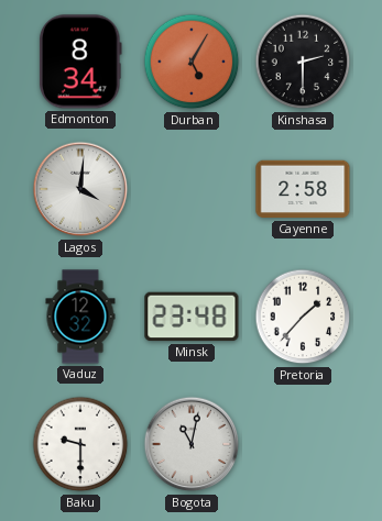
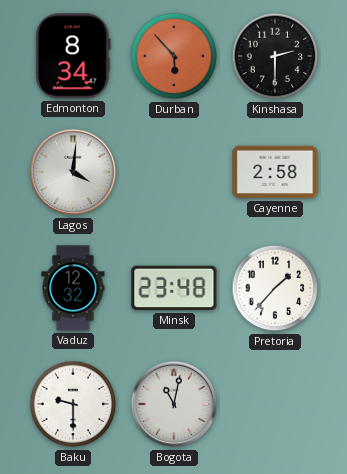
Durban: 5:05 -> 5:53 (174, 56)
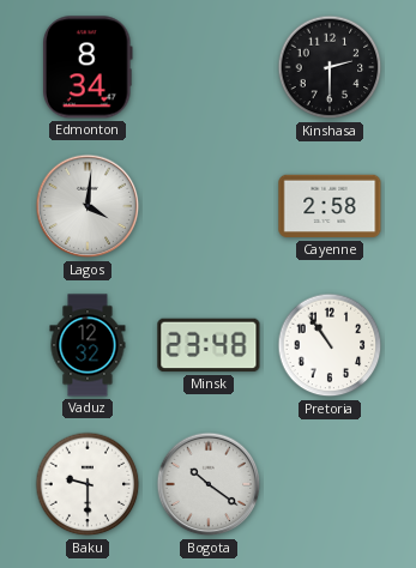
Durban: 5:53 -> none (174, 56)
Pretoria: 1:37 -> 10:54 (330, 345)
Bogota: 11:02 -> 10:21 (209, 484)
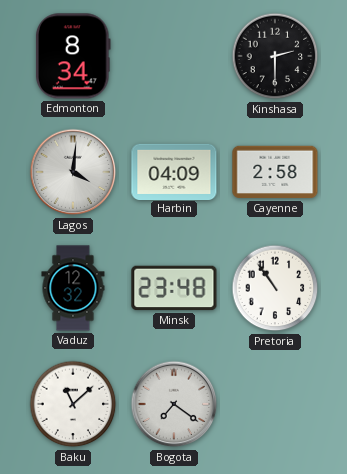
Harbin: none -> 04:09 (174, 171)
Baku: 9:30 -> 11:08 (73, 404)
Bogota: 10:21 -> 7:21 (174, 404)
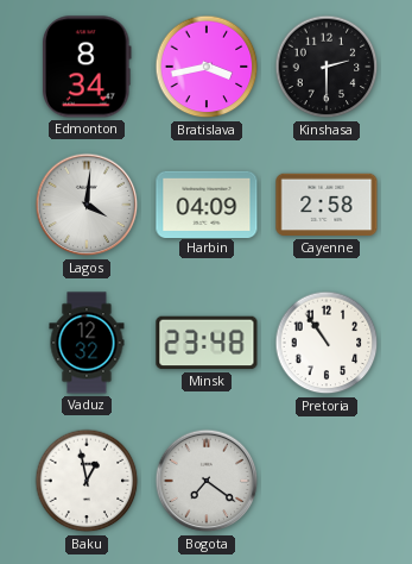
Bratislava: none -> 3:43 (207, 67)
Baku: 11:08 -> 12:58 (87, 481)
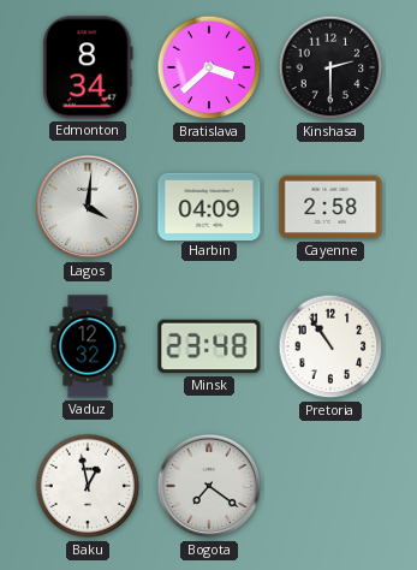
Bratislava: 3:43 -> 3:38 (209, 67)
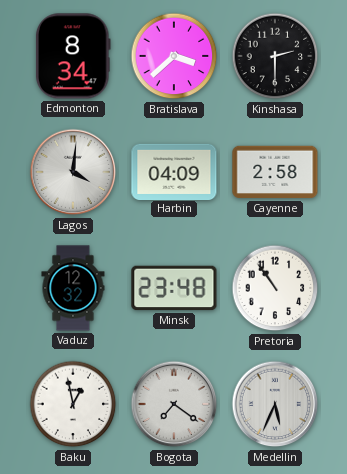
Medellin: none -> 5:34 (275, 404)
